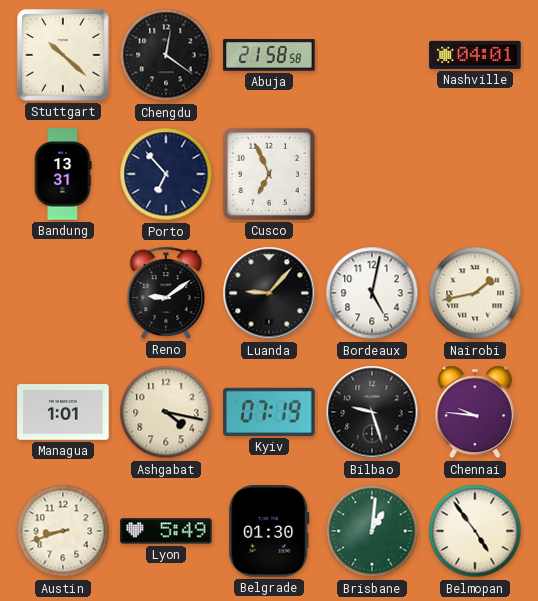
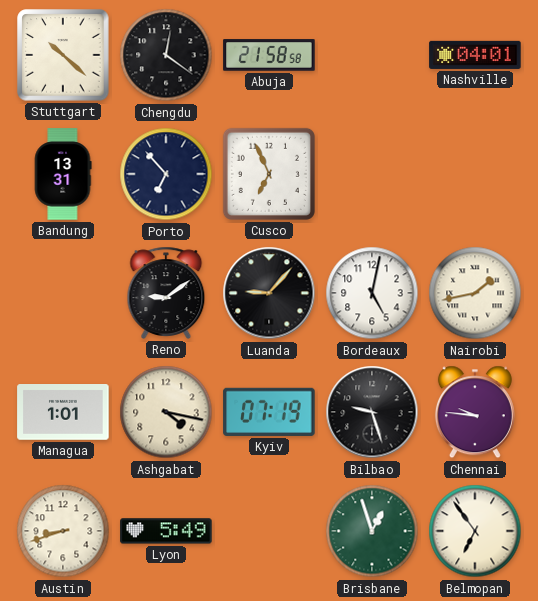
Belgrade: 01:30 -> none (269, 531)
Brisbane: 1:01 -> 12:57 (372, 531)
Belmopan: 4:54 -> 6:54 (475, 531)
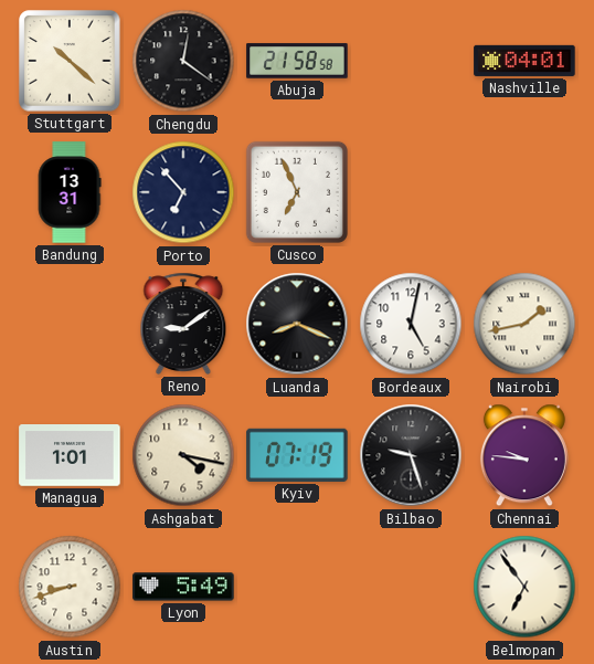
Luanda: 9:07 -> 8:19 (297, 324)
Brisbane: 12:57 -> none (372, 531)
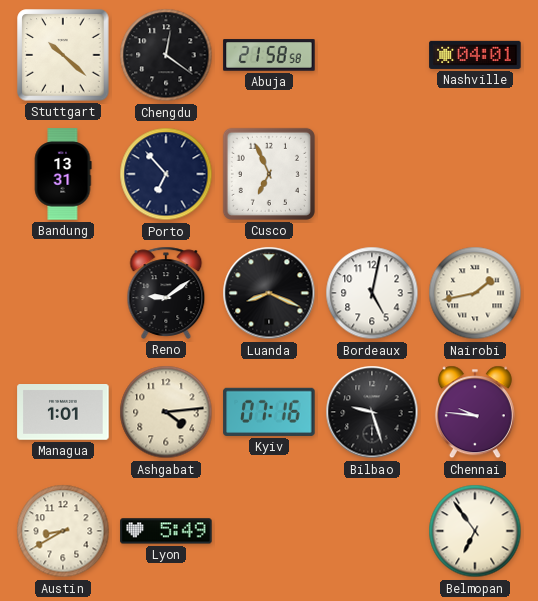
Ashgabat: 4:17 -> 4:14 (166, 412)
Kyiv: 07:19 -> 07:16 (269, 412)
Austin: 8:42 -> 8:40 (63, 531)
